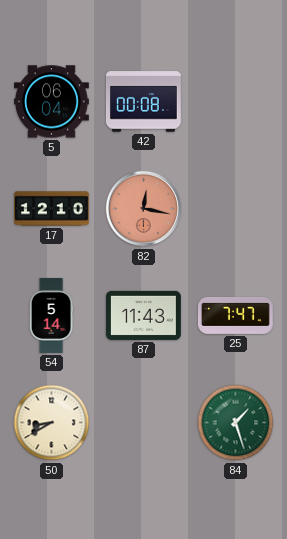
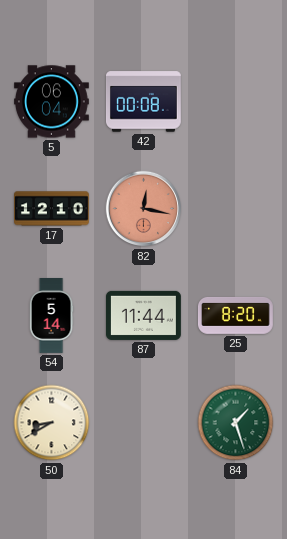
87: 11:43 -> 11:44 (143, 315)
25: 7:47 -> 8:20 (235, 315)
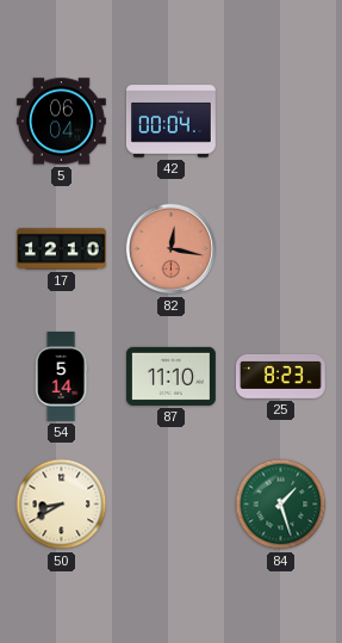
42: 00:08 -> 00:04 (170, 122)
87: 11:44 -> 11:10 (170, 376)
25: 8:20 -> 8:23 (280, 376)
